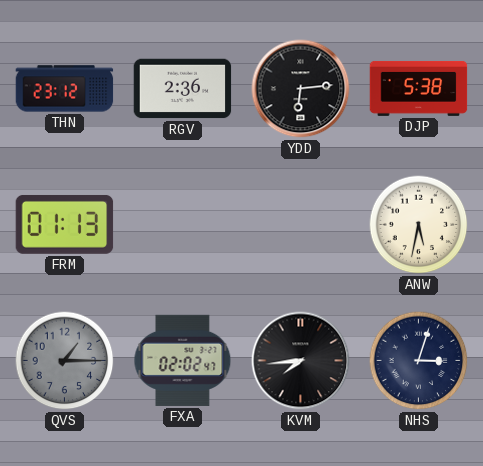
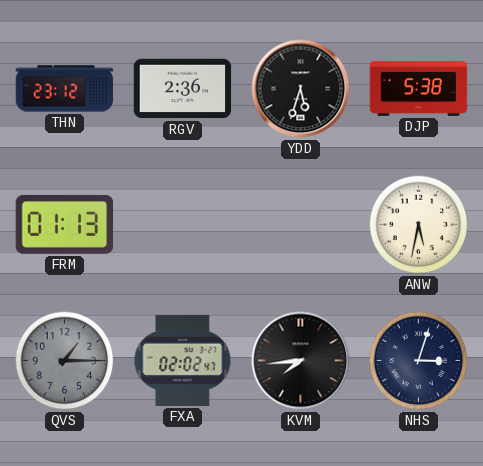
YDD: 6:14 -> 5:33 (301, 89)
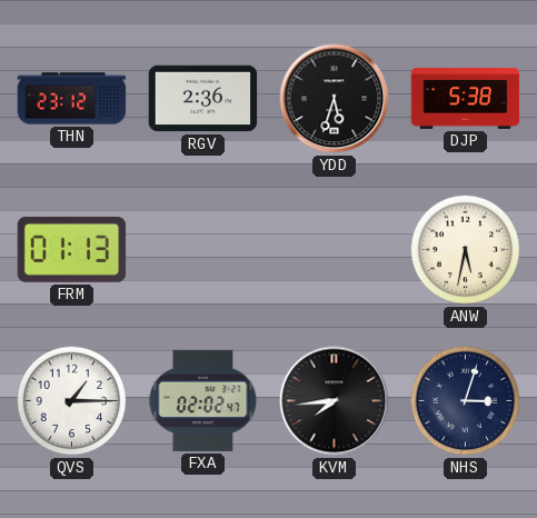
QVS dial: grey -> white (72, 401)
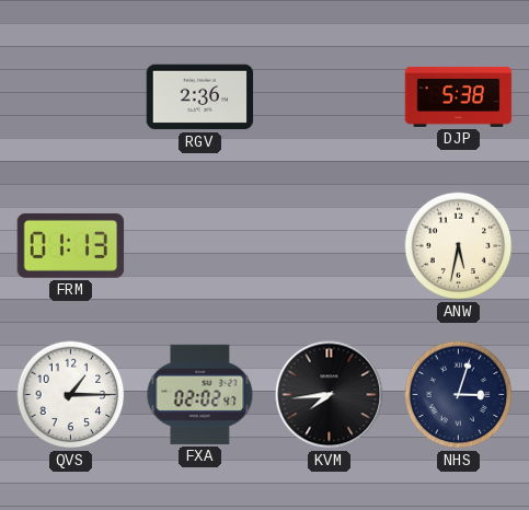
THN: 23:12 -> none (72, 99)
YDD: 5:33 -> none (335, 99)
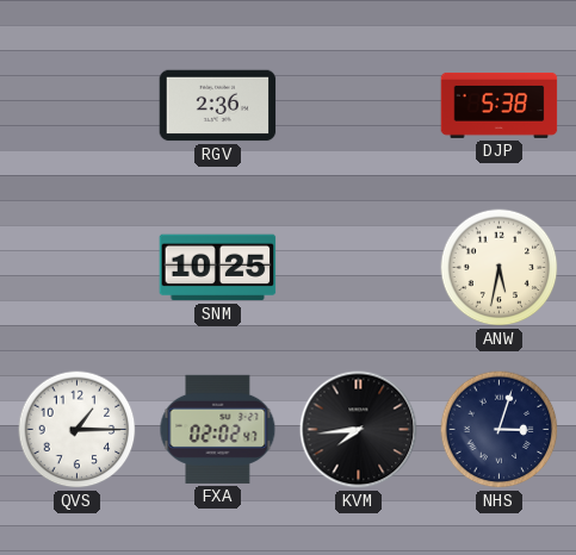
FRM: 01:13 -> none (71, 245)
SNM: none -> 10:25 (218, 268)
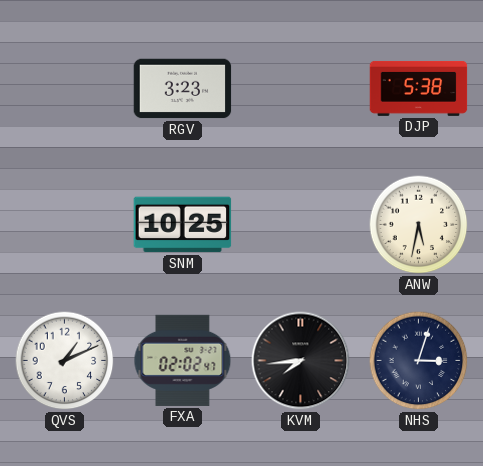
RGV: 2:36 -> 3:23 (183, 89)
QVS: 1:15 -> 1:11 (65, 361)
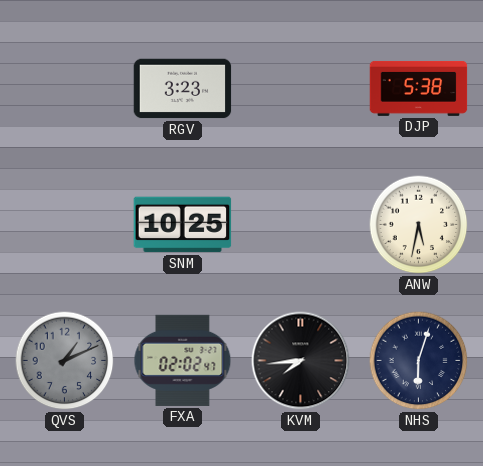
QVS dial: white -> grey (65, 361)
NHS: 3:03 -> 6:03 (419, 361)
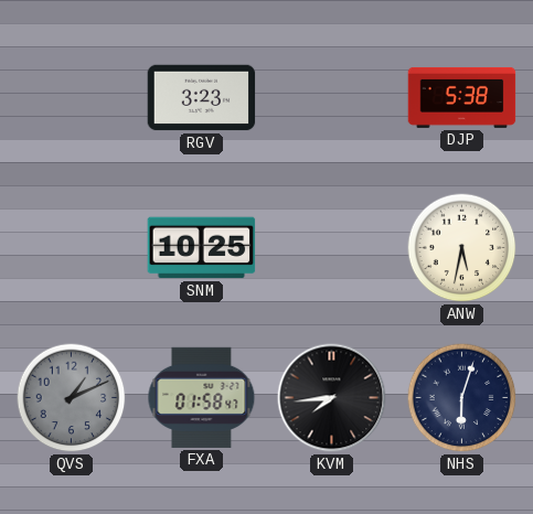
FXA: 02:02 -> 01:58 (202, 397)
